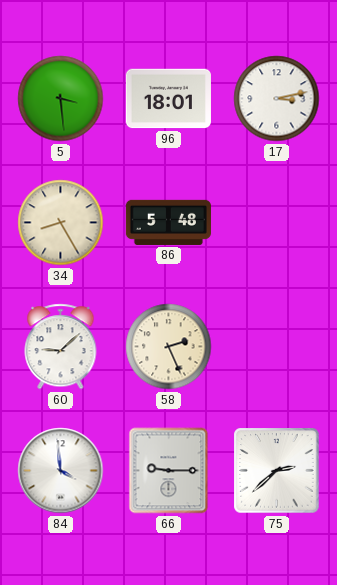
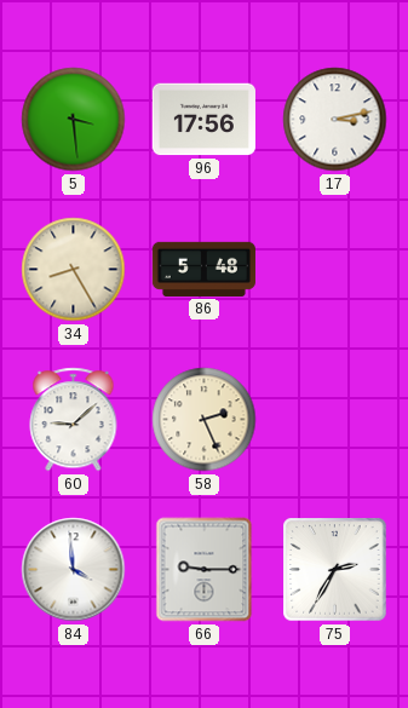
96: 18:01 -> 17:56 (203, 120)
75: 2:38 -> 2:35 (335, 570)
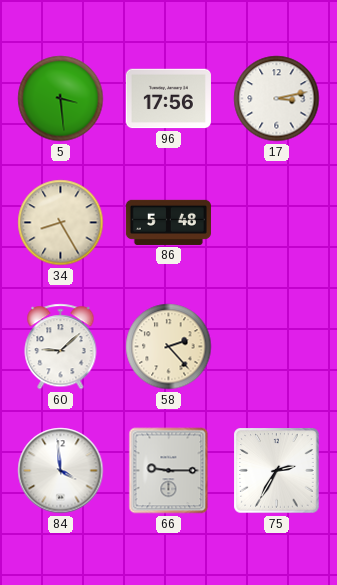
58: 2:26 -> 2:23 (169, 347)
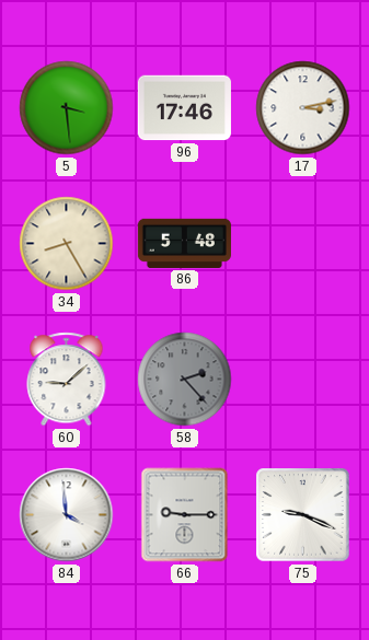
96: 17:56 -> 17:46 (184, 108)
58 dial: cream -> grey (185, 380)
75: 2:35 -> 9:19 (303, 515)
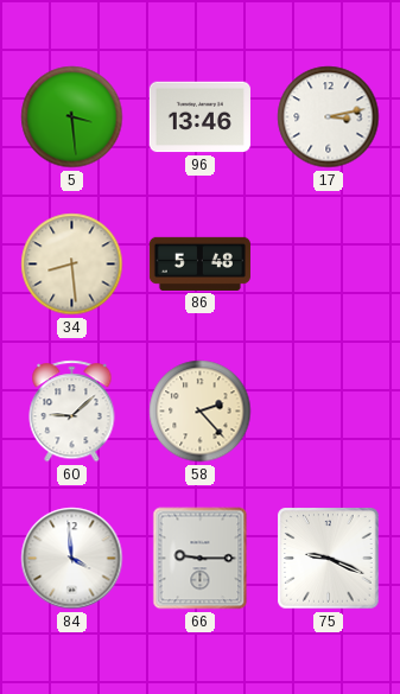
96: 17:46 -> 13:46 (199, 117)
34: 8:25 -> 8:29 (72, 265)
58 dial: grey -> cream (201, 412)
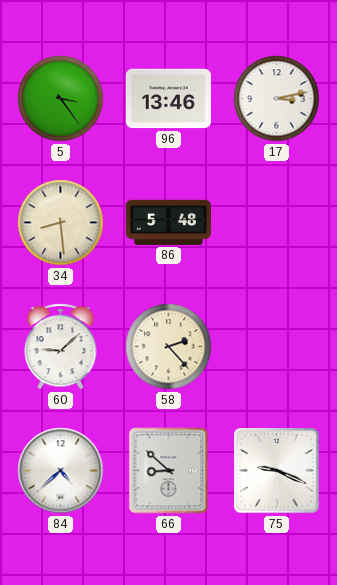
5: 3:29 -> 3:24 (61, 99)
84: 3:59 -> 4:38 (61, 471)
66: 9:15 -> 8:52 (169, 471)
